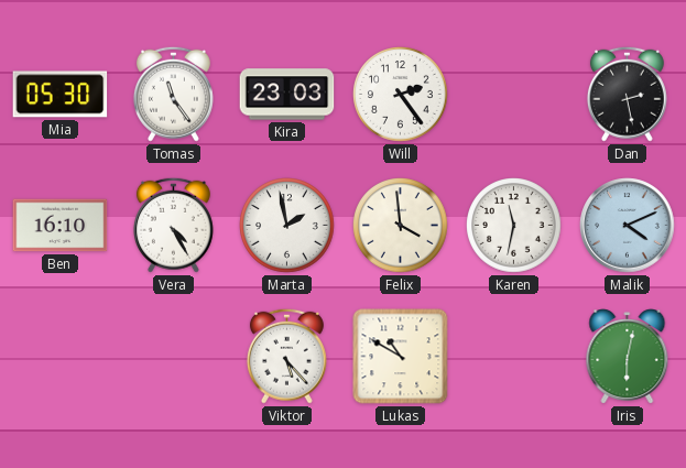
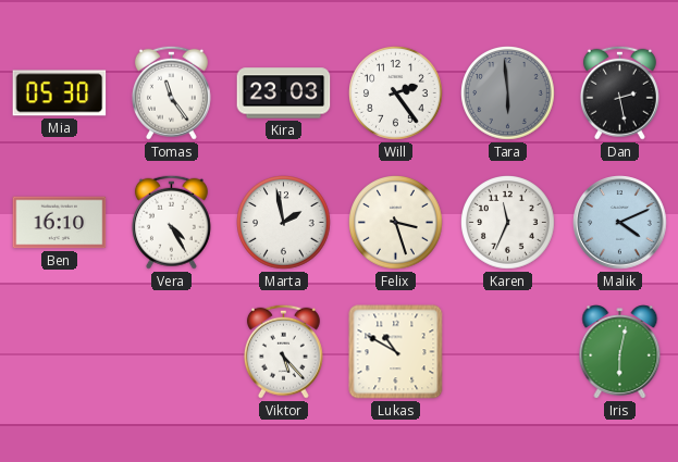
Tara: none -> 5:59 (508, 93)
Felix: 3:59 -> 3:27 (396, 223)
Karen: 11:32 -> 11:34 (508, 223)
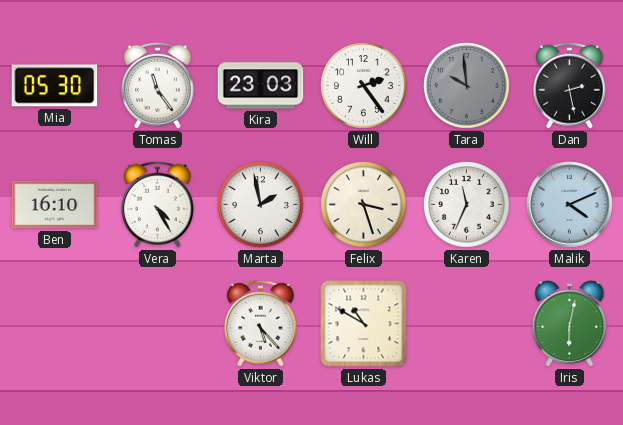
Tara: 5:59 -> 9:59 (467, 86)
